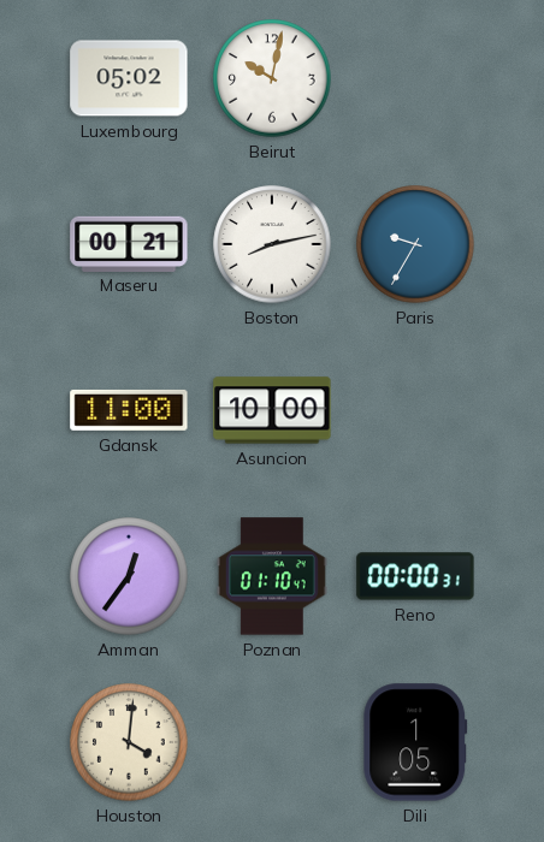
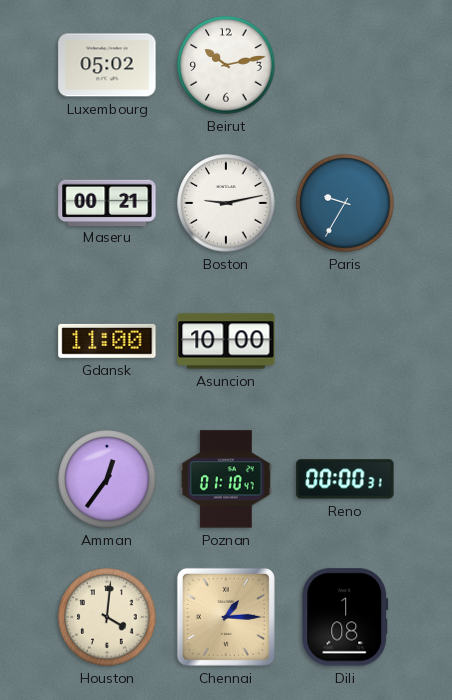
Beirut: 10:02 -> 10:13 (226, 65)
Boston: 8:13 -> 9:13 (226, 203)
Chennai: none -> 1:15 (226, 617)
Dili: 1:05 -> 1:08 (345, 617)
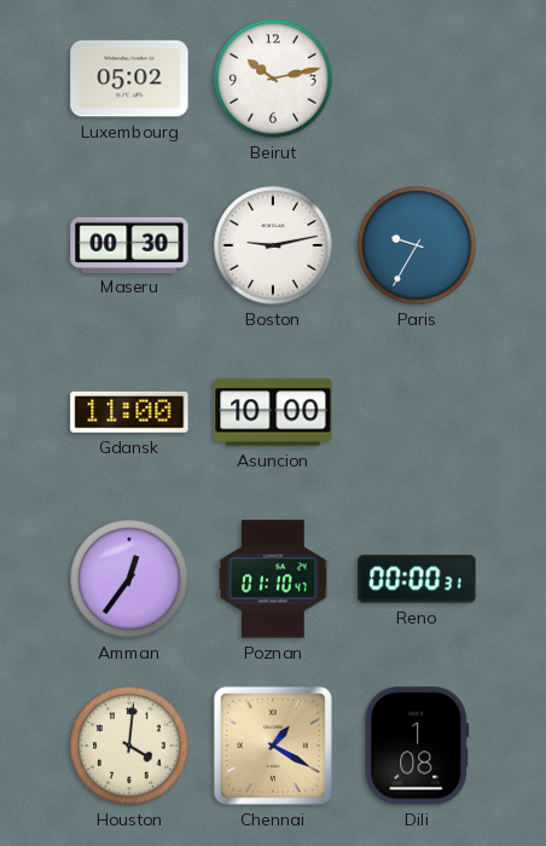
Maseru: 00:21 -> 00:30 (129, 244)
Chennai: 1:15 -> 1:20 (273, 746)
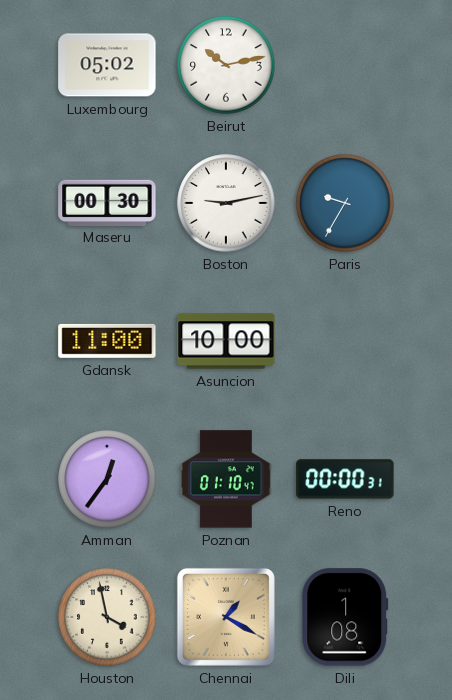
Houston: 4:01 -> 3:58 (107, 617)
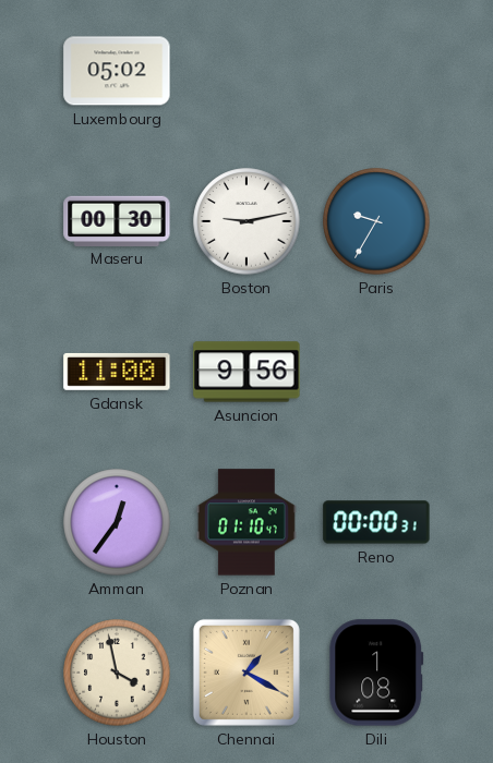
Beirut: 10:13 -> none (226, 65)
Asuncion: 10:00 -> 9:56 (246, 372)
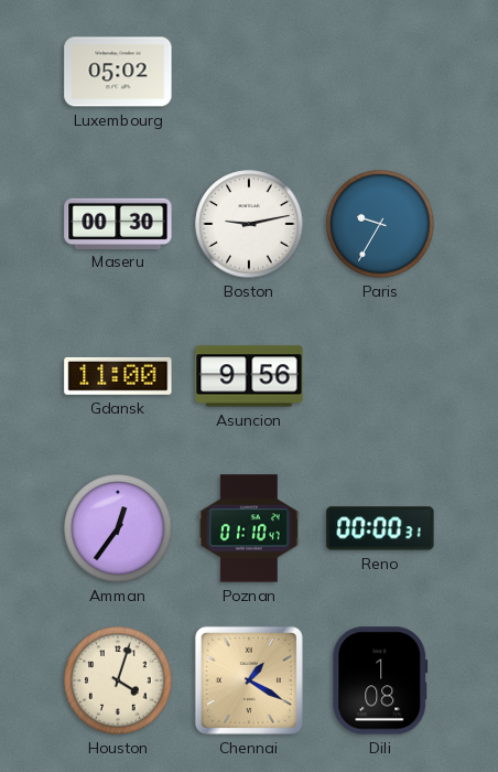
Houston: 3:58 -> 4:03 (118, 680)
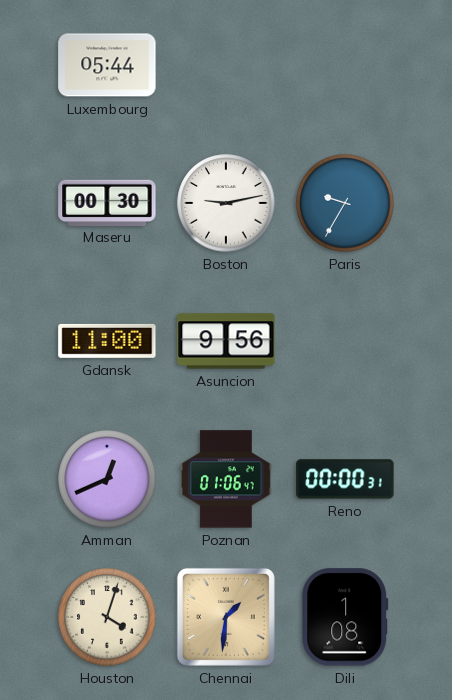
Luxembourg: 05:02 -> 05:44 (107, 65)
Amman: 12:36 -> 12:41 (107, 479)
Poznan: 01:10 -> 01:06 (226, 479)
Chennai: 1:20 -> 1:31 (226, 617)
